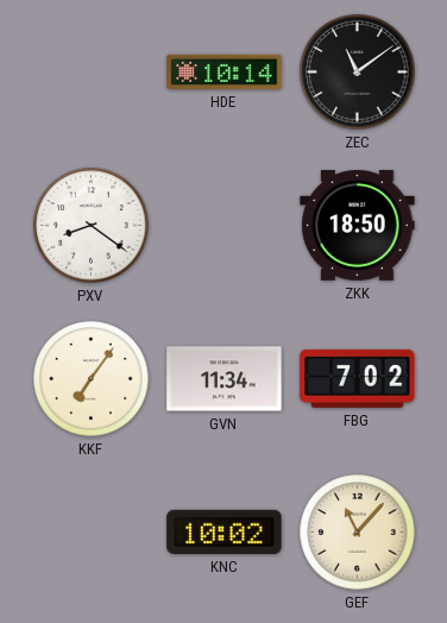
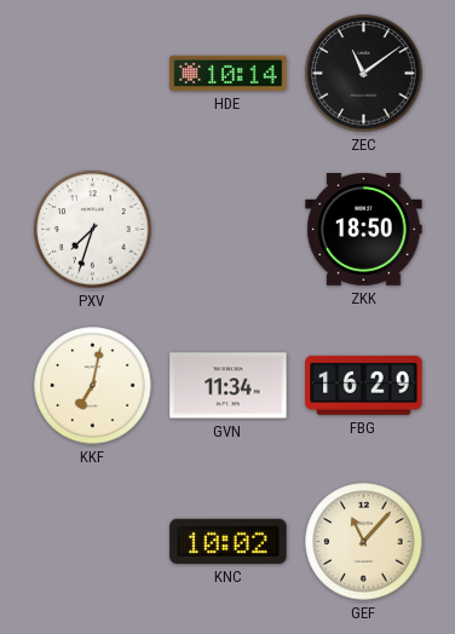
PXV: 8:21 -> 7:33 (93, 230)
KKF: 7:06 -> 7:02 (93, 386)
FBG: 7:02 -> 16:29 (364, 385)
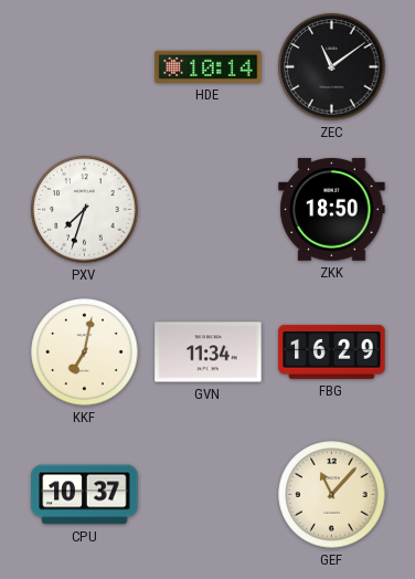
CPU: none -> 10:37 (85, 495)
KNC: 10:02 -> none (229, 541)
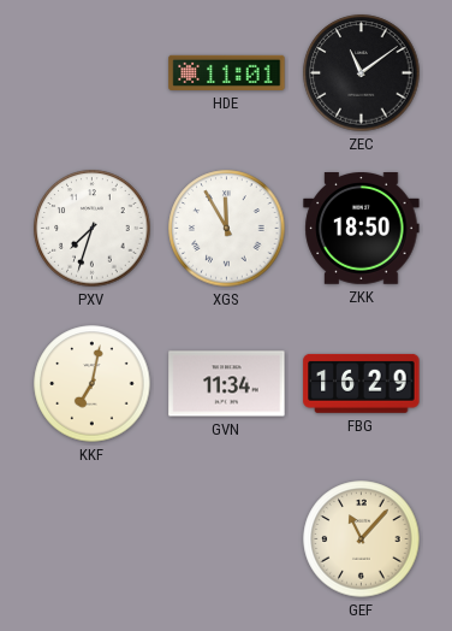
HDE: 10:14 -> 11:01 (227, 72)
XGS: none -> 11:55 (227, 229)
CPU: 10:37 -> none (85, 495)
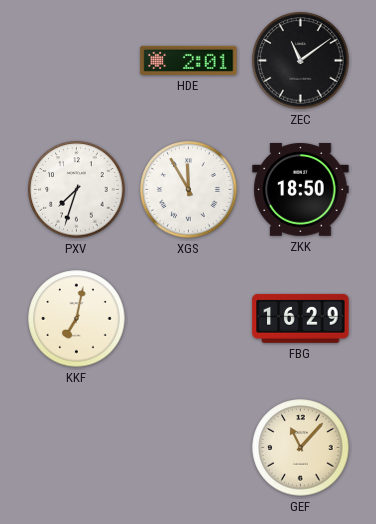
HDE: 11:01 -> 2:01 (189, 60)
GVN: 11:34 -> none (227, 384)
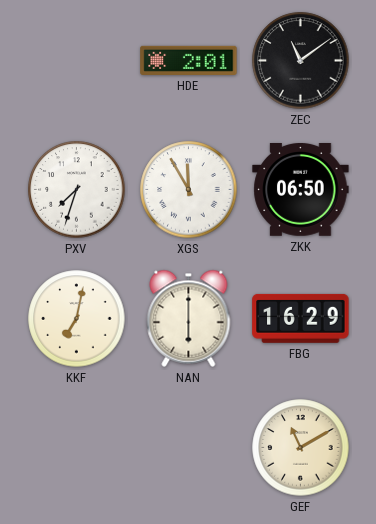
ZKK: 18:50 -> 06:50 (301, 190)
NAN: none -> 6:00 (189, 318)
GEF: 11:07 -> 11:10 (301, 448)
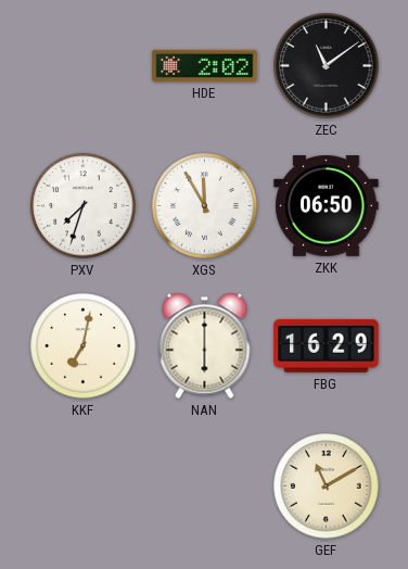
HDE: 2:01 -> 2:02 (205, 65)
